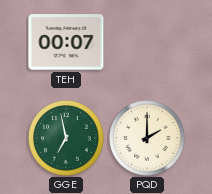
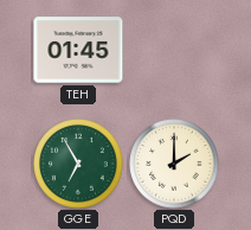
TEH: 00:07 -> 01:45 (78, 50)
GGE: 6:58 -> 6:55 (78, 164)
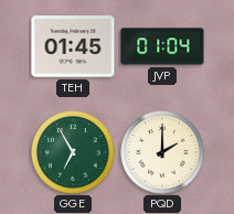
JVP: none -> 01:04 (162, 46)
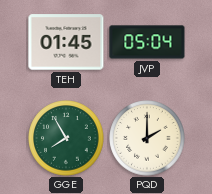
JVP: 01:04 -> 05:04 (147, 42)
GGE: 6:55 -> 7:55 (66, 138)
